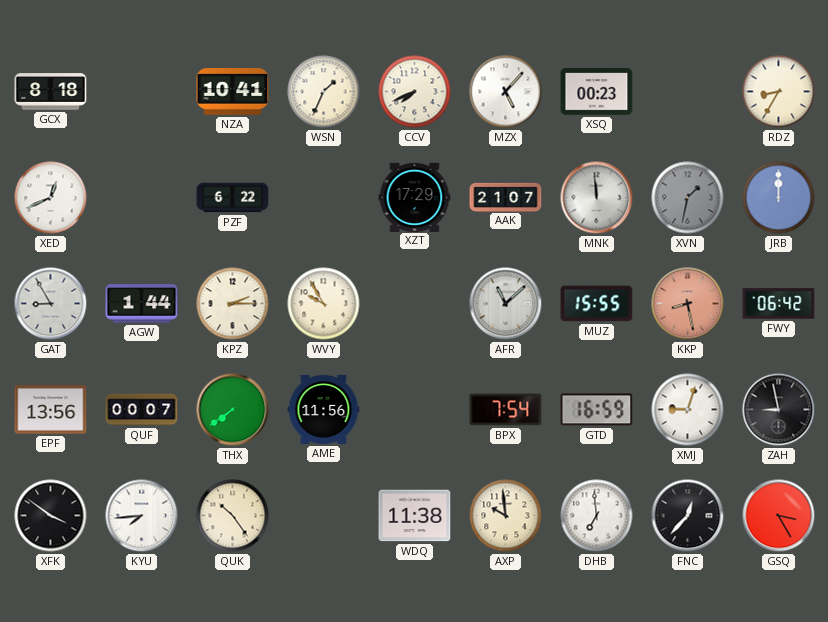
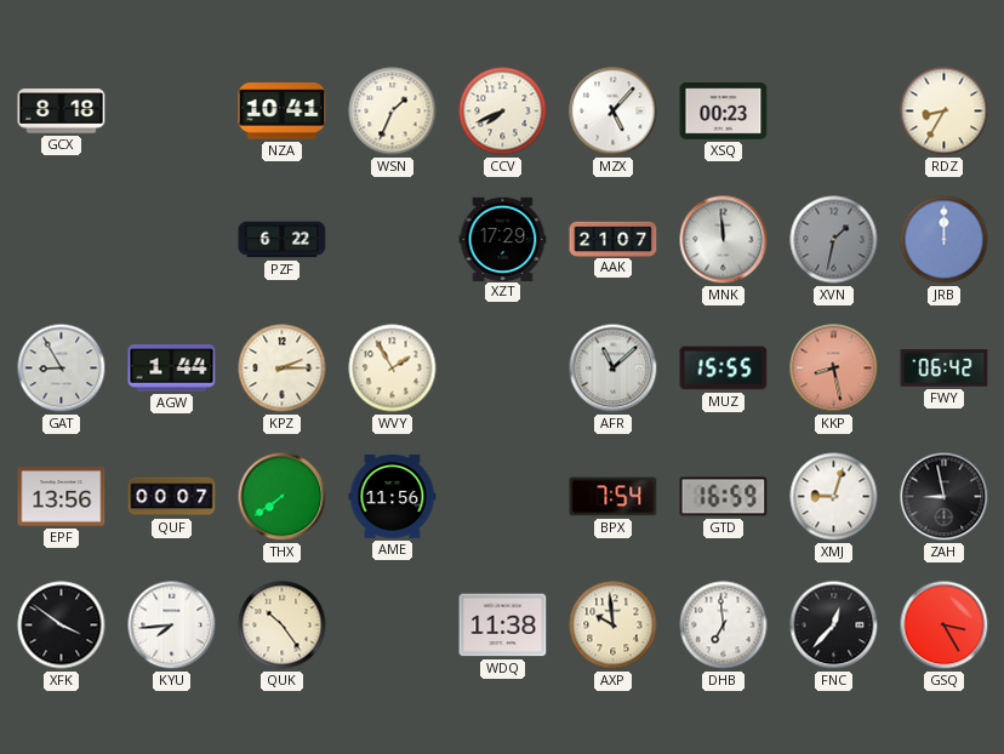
XED: 12:41 -> none (51, 198)
WVY: 9:55 -> 1:55 (393, 369)
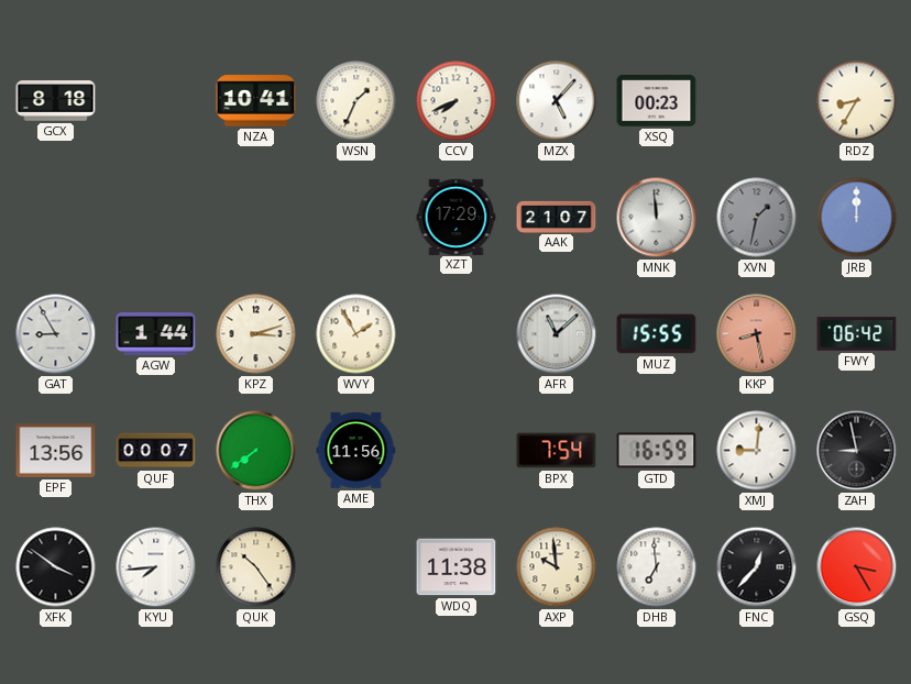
PZF: 6:22 -> none (283, 240)
KPZ: 2:15 -> 3:12 (256, 334)
XMJ: 9:03 -> 9:01 (757, 451)
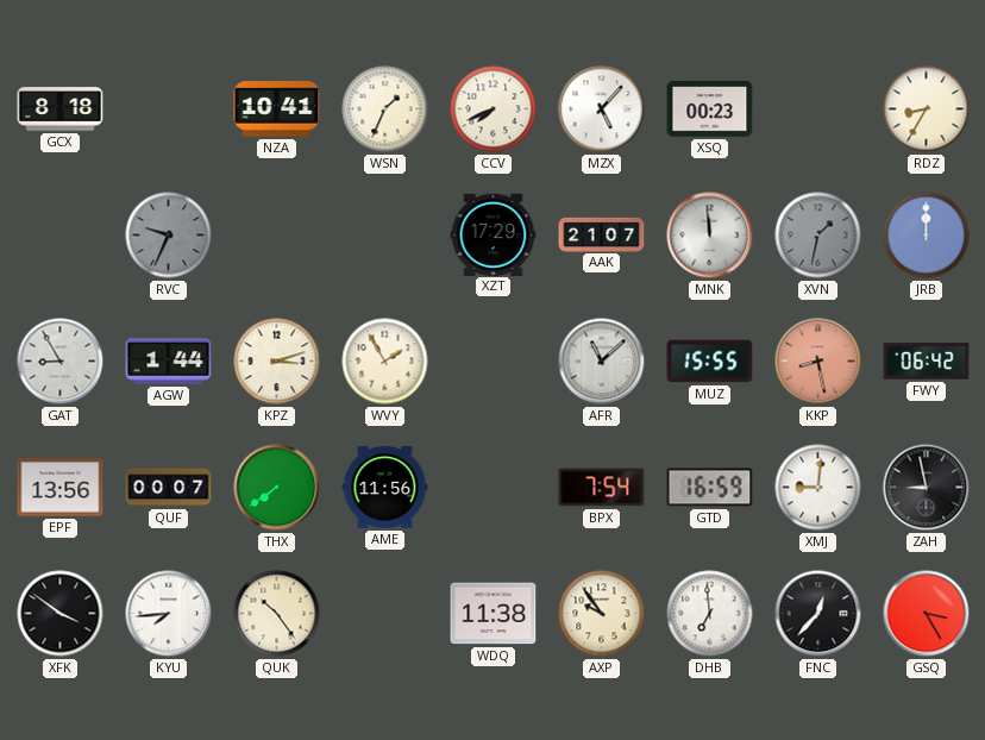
RVC: none -> 9:34 (169, 236)
AXP: 9:59 -> 9:54 (602, 614)
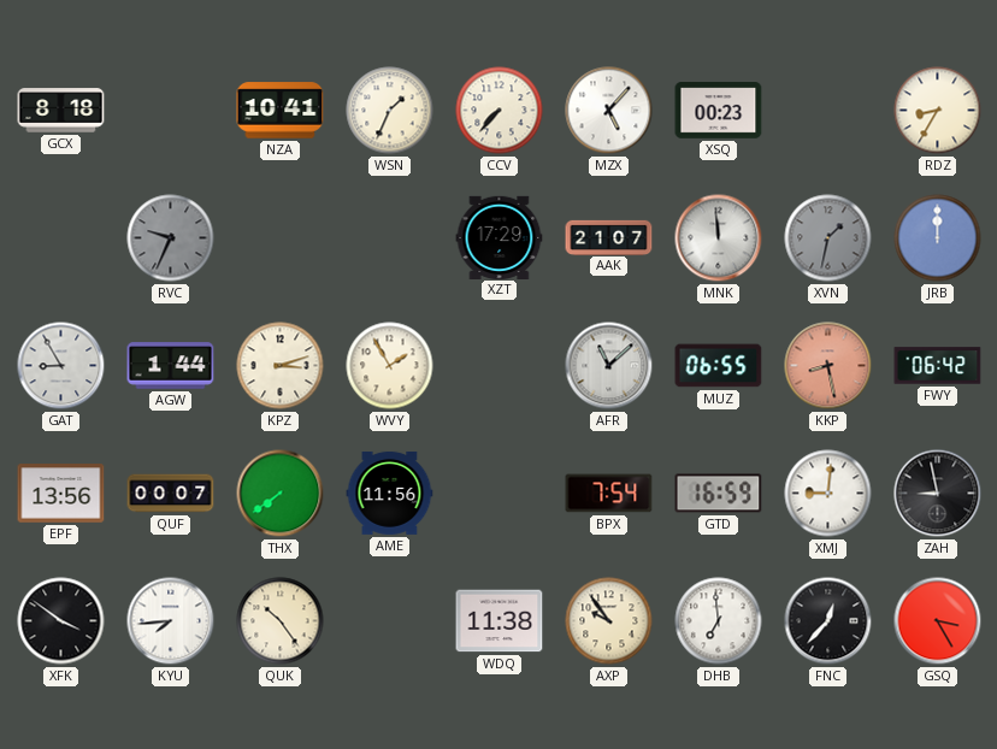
CCV: 7:41 -> 7:37 (500, 111)
MUZ: 15:55 -> 06:55 (719, 366)
